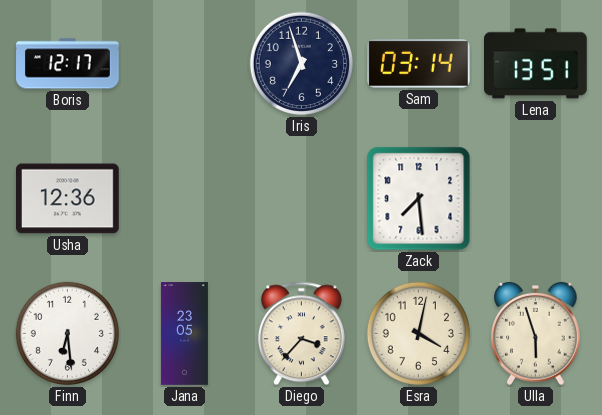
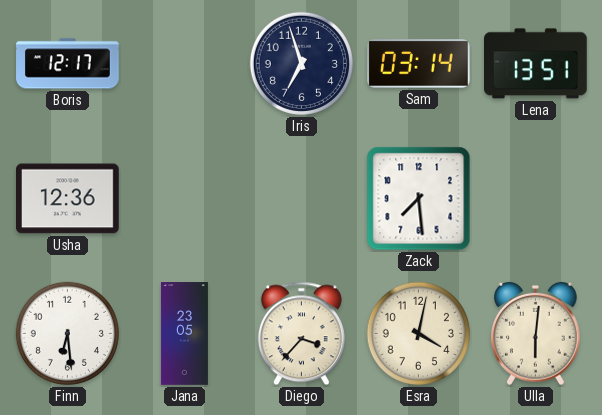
Ulla: 5:57 -> 6:01 (536, 334)
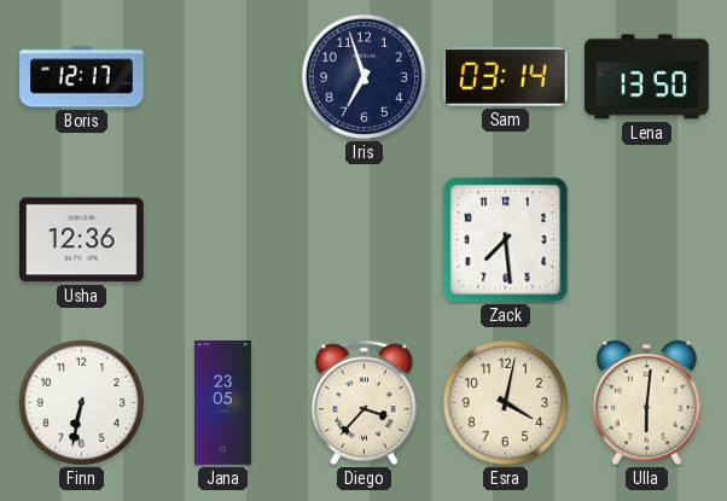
Lena: 13:51 -> 13:50 (647, 77)
Finn: 6:29 -> 6:32 (81, 402)
